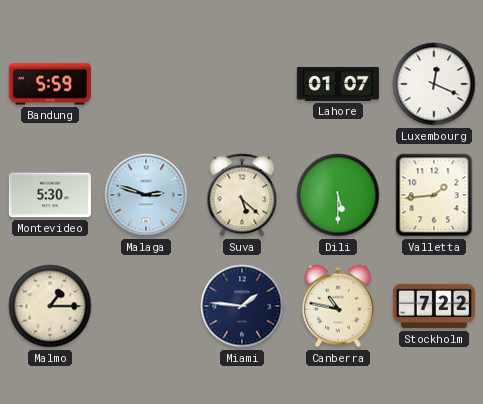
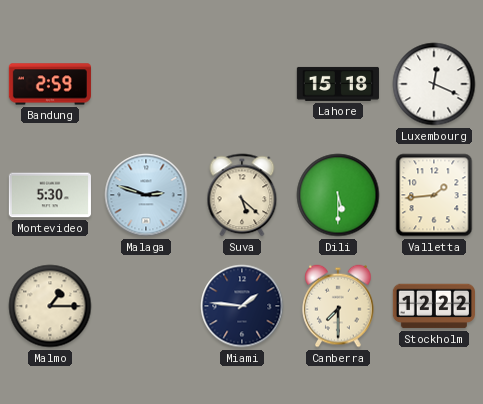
Bandung: 5:59 -> 2:59 (50, 84)
Lahore: 01:07 -> 15:18 (338, 84)
Canberra: 10:47 -> 7:30 (338, 306)
Stockholm: 7:22 -> 12:22 (434, 306)
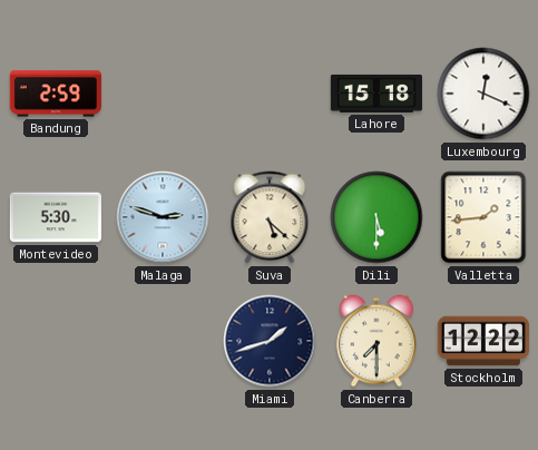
Malmo: 1:15 -> none (50, 306)
Miami: 1:46 -> 1:42 (270, 341)
